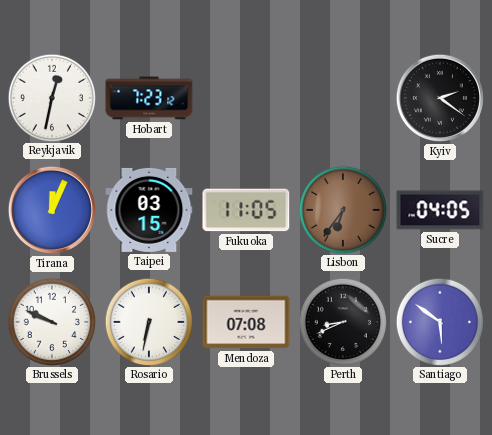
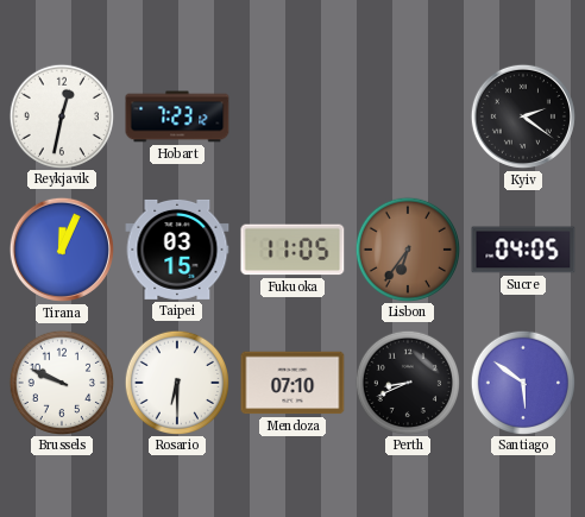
Rosario: 6:32 -> 6:30 (176, 382)
Mendoza: 07:08 -> 07:10 (292, 383)
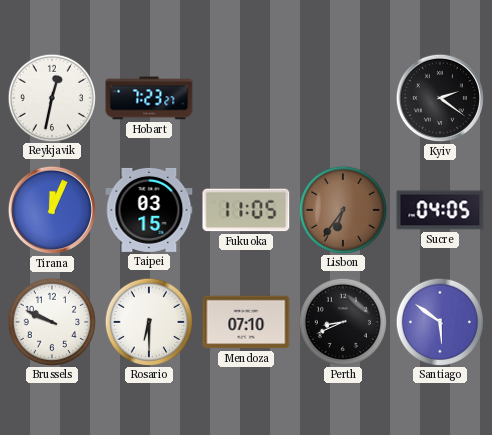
Hobart: 7:23:12 -> 7:23:27 (149, 98)
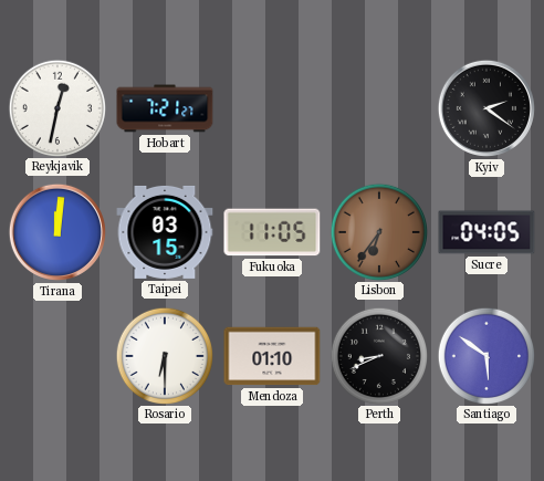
Hobart: 7:23 -> 7:21 (165, 108)
Tirana: 12:04 -> 12:01 (57, 232)
Brussels: 9:49 -> none (51, 321)
Mendoza: 07:10 -> 01:10 (272, 356)
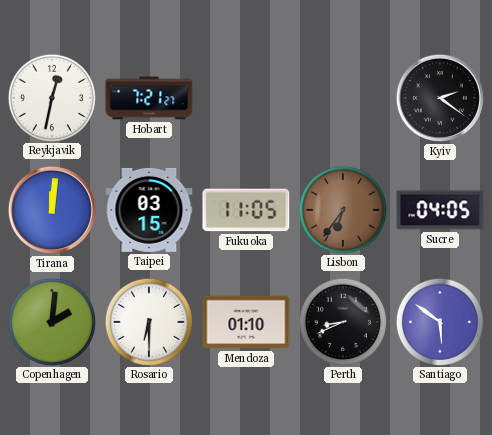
Copenhagen: none -> 2:01 (51, 321)
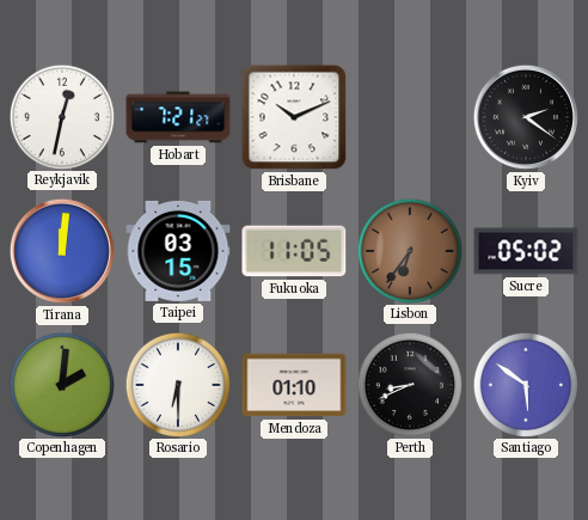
Brisbane: none -> 10:11 (294, 117)
Sucre: 04:05 -> 05:02 (526, 251)
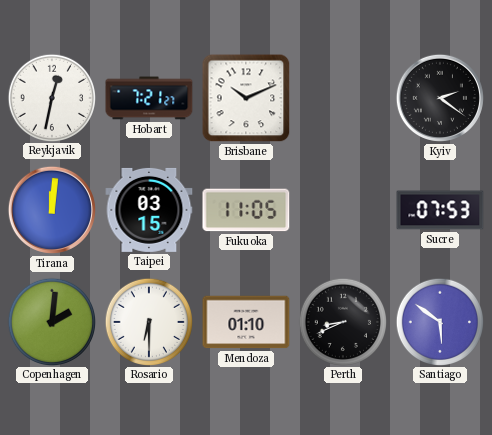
Lisbon: 6:36 -> none (409, 250)
Sucre: 05:02 -> 07:53 (440, 210)
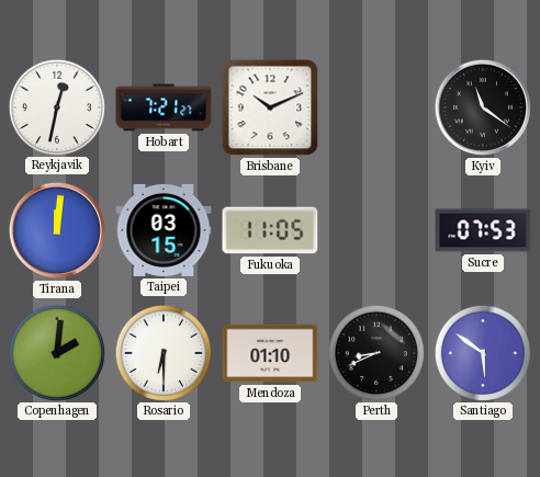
Kyiv: 2:21 -> 11:21 (483, 107)
